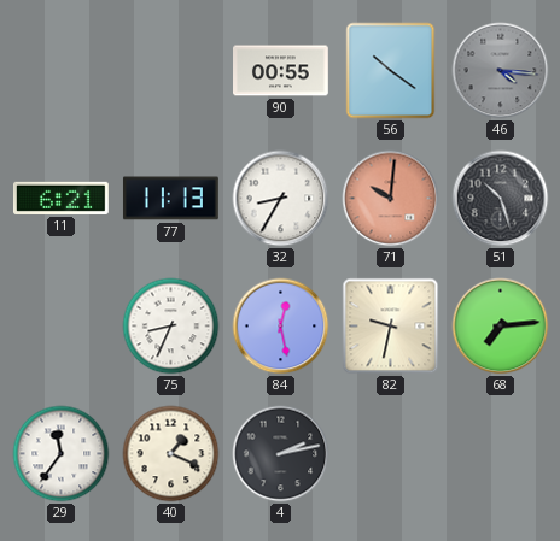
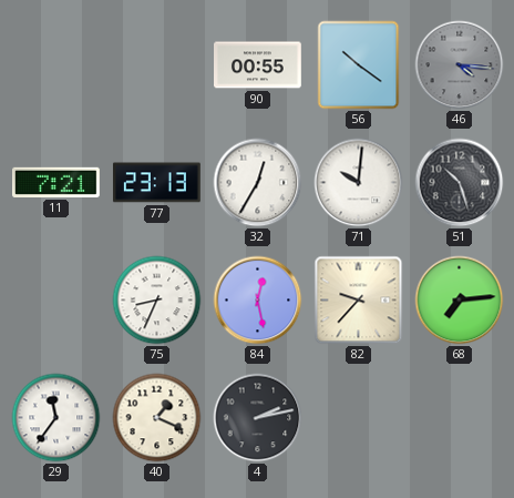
11: 6:21 -> 7:21 (56, 182)
77: 11:13 -> 23:13 (156, 183)
32: 8:35 -> 12:35 (258, 183)
71 dial: salmon -> white (359, 183)
82: 9:32 -> 9:37 (359, 301)
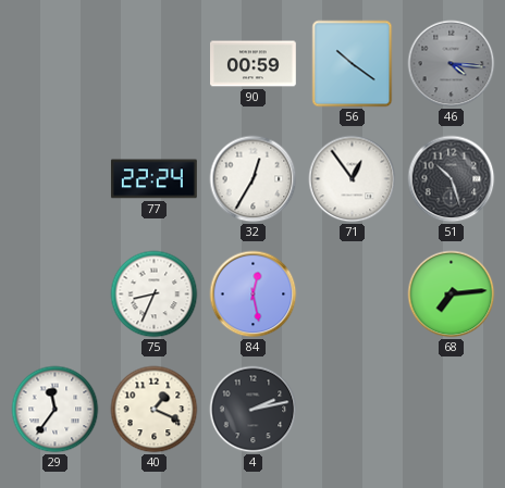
90: 00:55 -> 00:59 (254, 64)
11: 7:21 -> none (56, 182)
77: 23:13 -> 22:24 (153, 179)
71: 10:01 -> 12:54 (353, 179)
82: 9:37 -> none (359, 301)
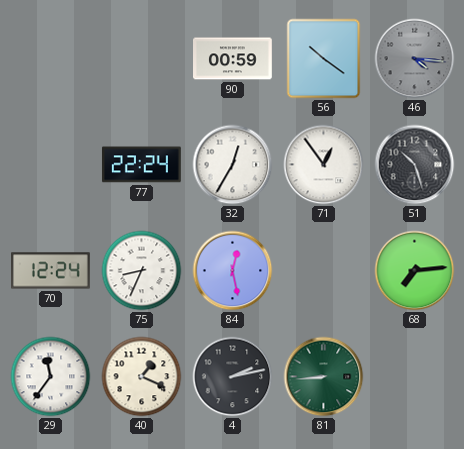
70: none -> 12:24 (51, 271)
81: none -> 8:44 (324, 377)
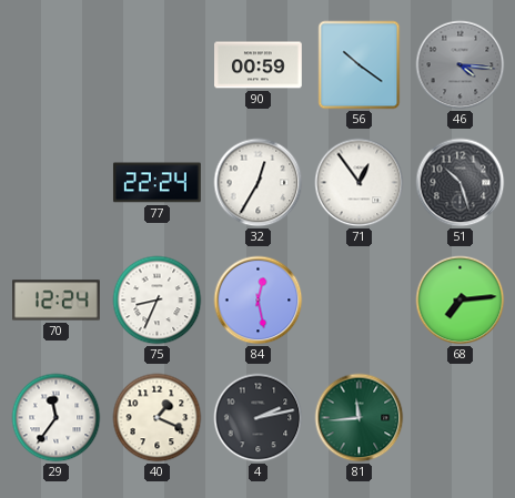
81: 8:44 -> 11:44 (360, 418)
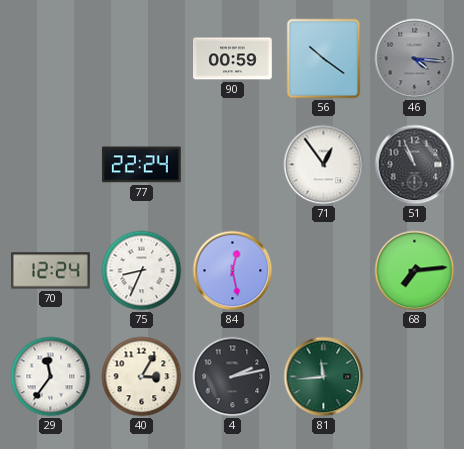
32: 12:35 -> none (259, 183)
51: 10:27 -> 10:56 (415, 165)
40: 1:19 -> 3:05 (142, 377)
